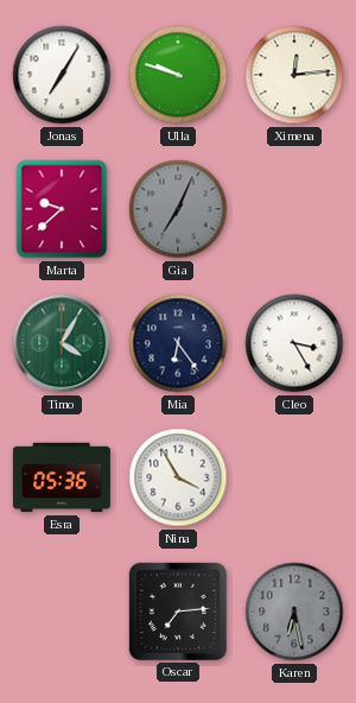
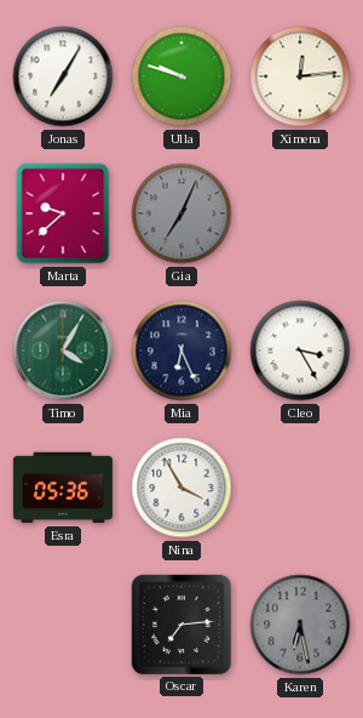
Mia: 6:24 -> 6:26 (181, 351)
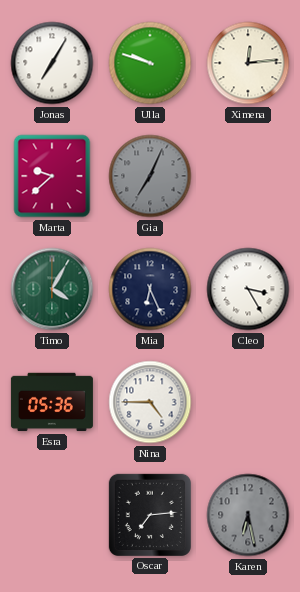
Nina: 3:55 -> 4:45 (150, 402)
